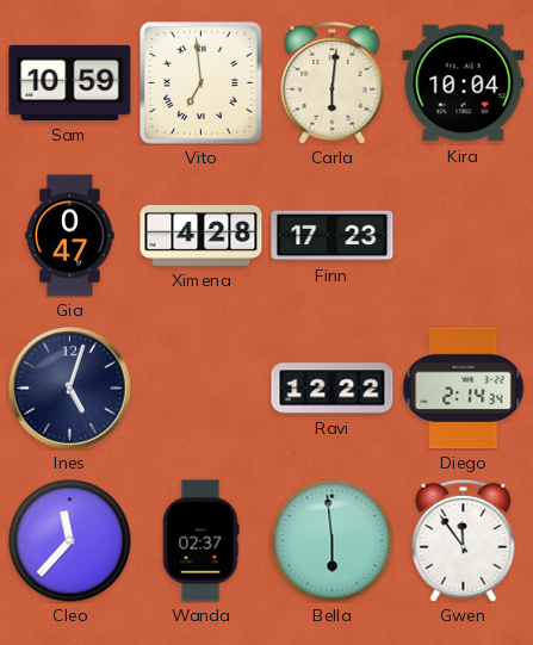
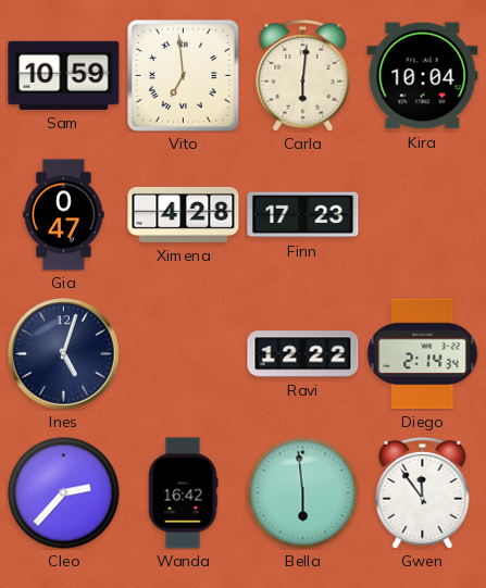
Cleo: 11:37 -> 2:37 (64, 493)
Wanda: 02:37 -> 16:42 (183, 493)
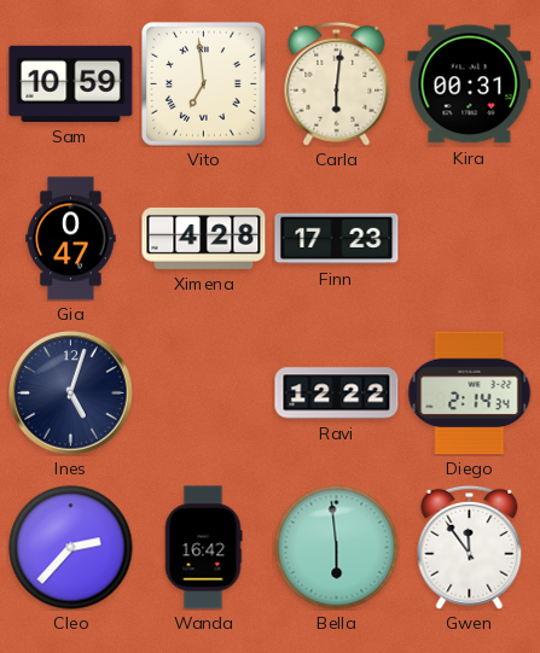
Kira: 10:04 -> 00:31 (470, 84)
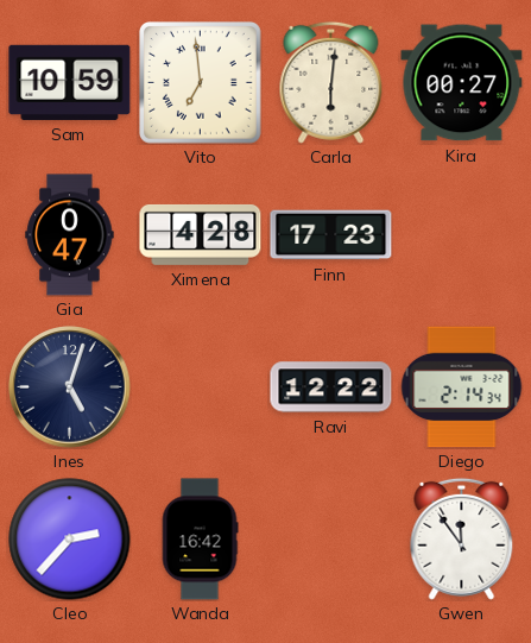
Kira: 00:31 -> 00:27 (462, 83)
Bella: 5:59 -> none (337, 548)
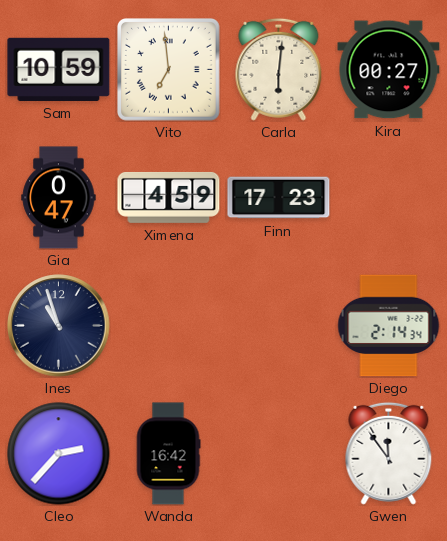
Ximena: 4:28 -> 4:59 (169, 197)
Ines: 5:03 -> 10:57 (59, 326)
Ravi: 12:22 -> none (331, 387)
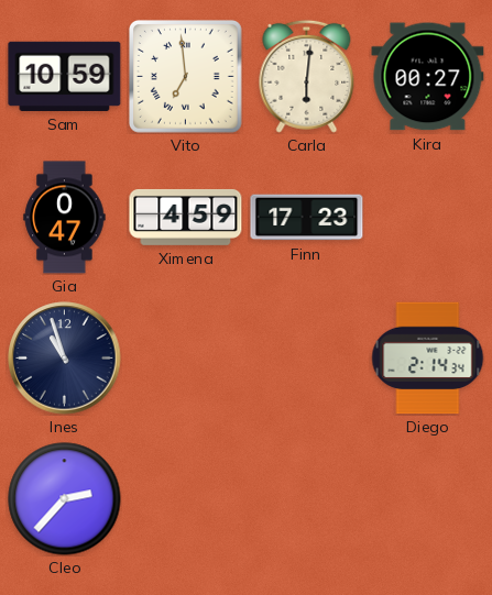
Wanda: 16:42 -> none (168, 454)
Gwen: 11:54 -> none (389, 453)
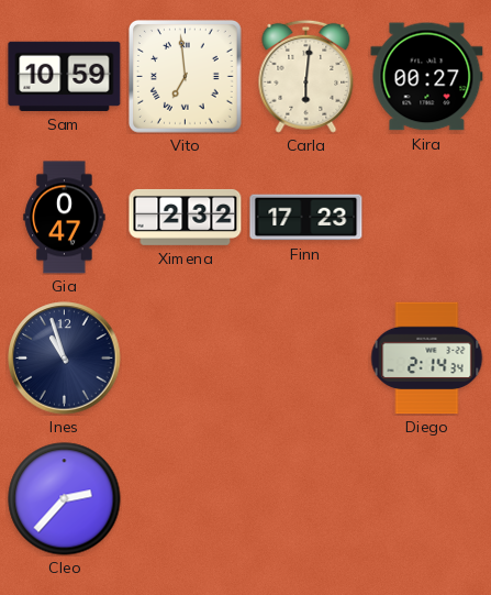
Ximena: 4:59 -> 2:32 (186, 217)
